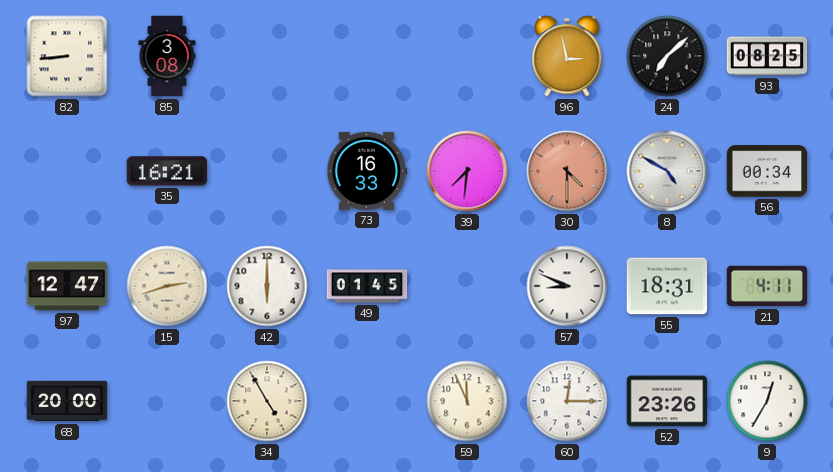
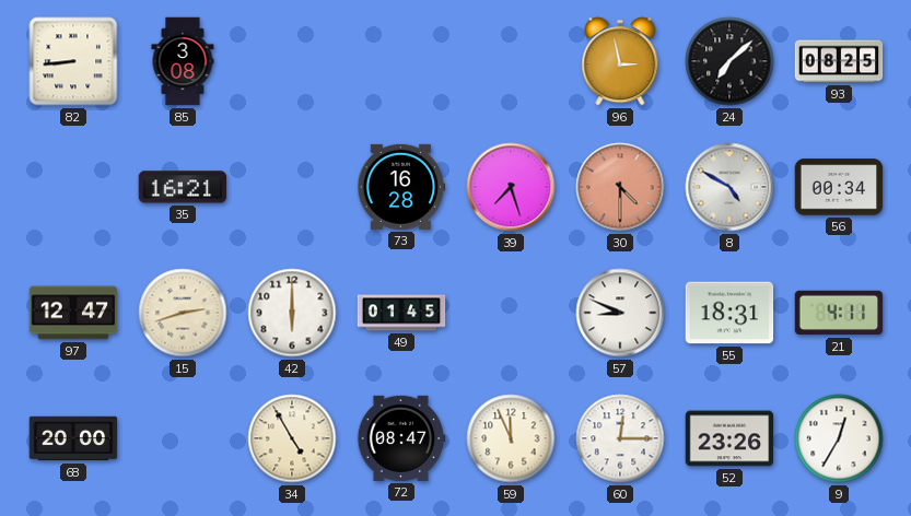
73: 16:33 -> 16:28 (401, 187)
39: 7:31 -> 7:27 (511, 187)
72: none -> 08:47 (401, 438)
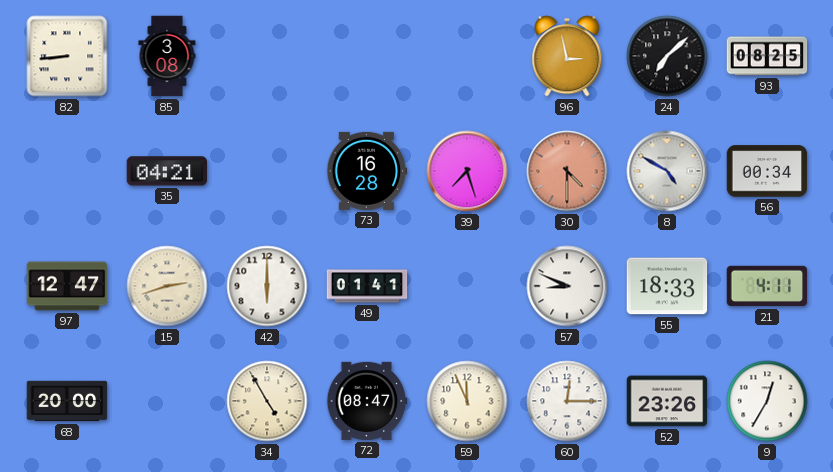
35: 16:21 -> 04:21 (167, 171)
49: 01:45 -> 01:41 (367, 286)
55: 18:31 -> 18:33 (667, 286)
